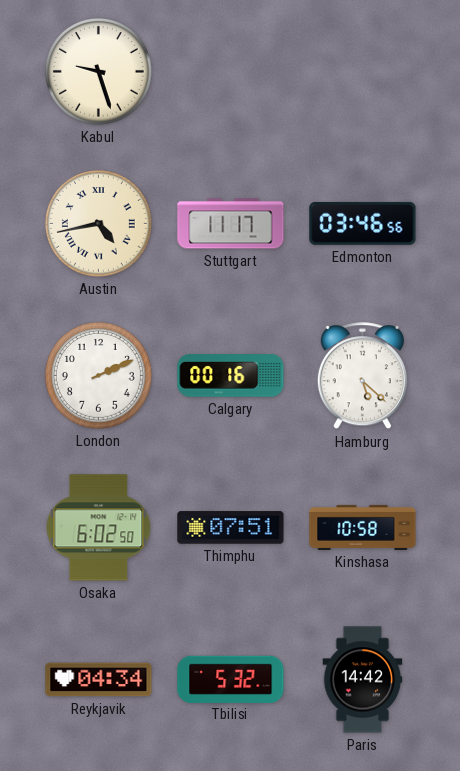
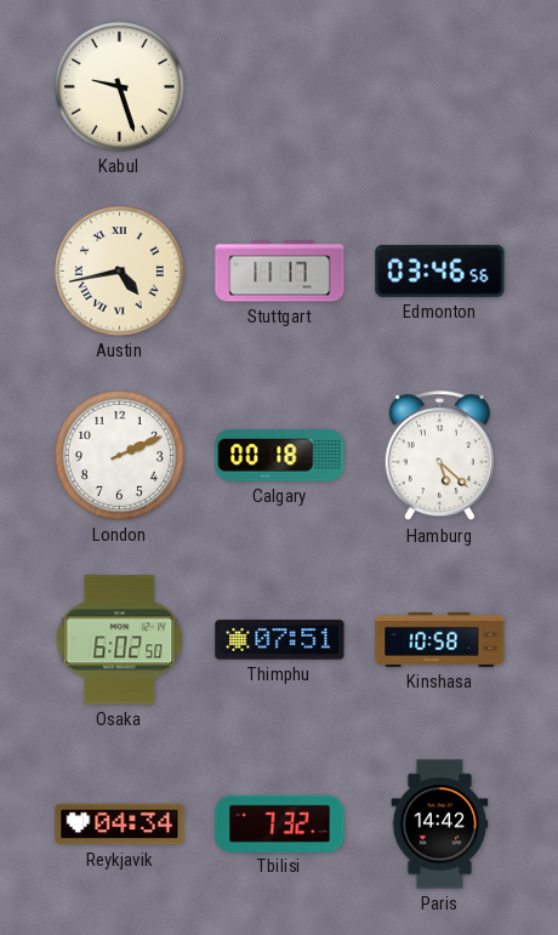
Calgary: 00:16 -> 00:18 (280, 456)
Tbilisi: 5:32 -> 7:32 (280, 823)
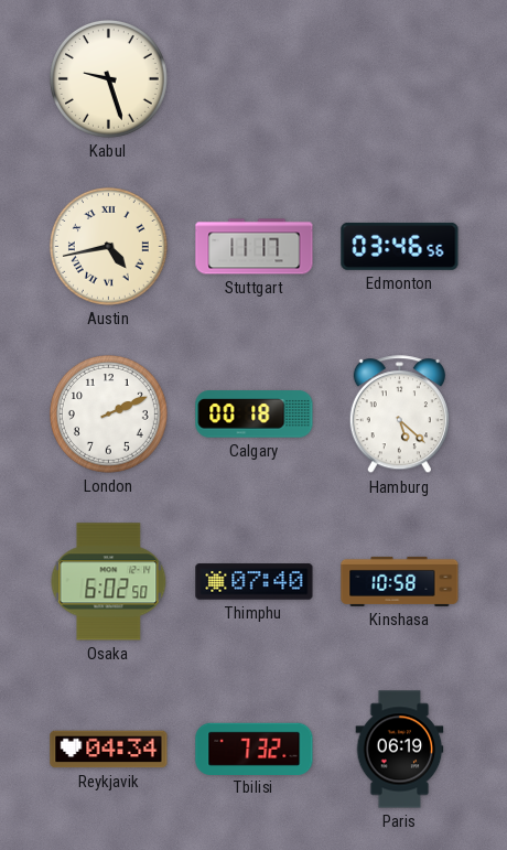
Thimphu: 07:51 -> 07:40 (255, 582)
Paris: 14:42 -> 06:19 (400, 750)
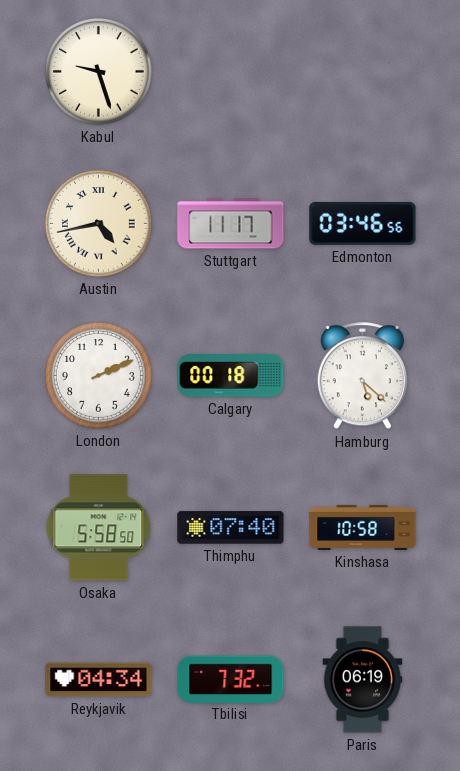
Osaka: 6:02 -> 5:58 (99, 528)
